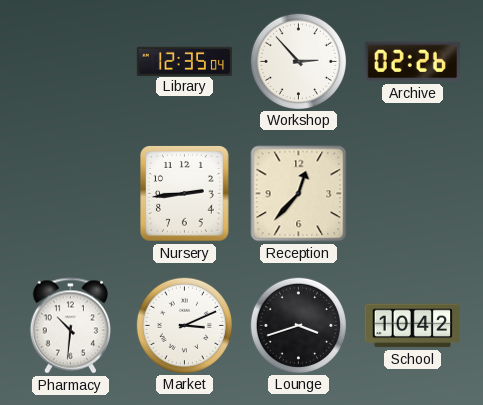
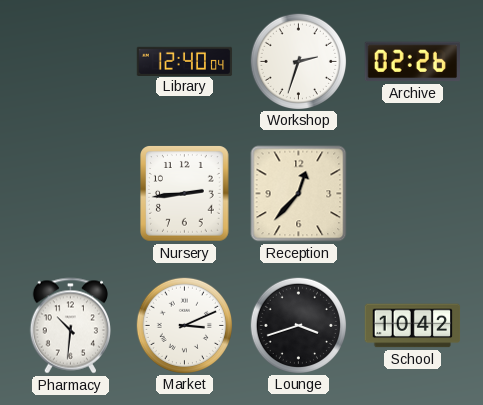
Library: 12:35 -> 12:40 (185, 61)
Workshop: 2:53 -> 2:33 (298, 61)
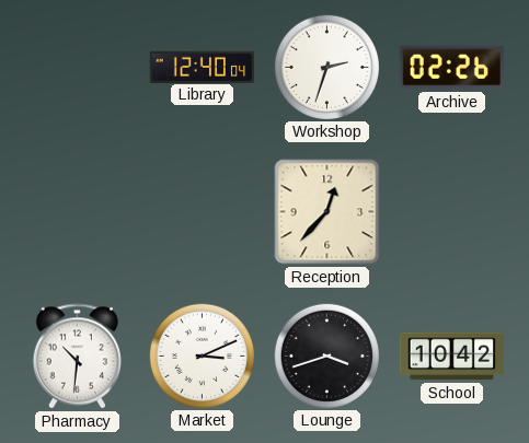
Nursery: 2:44 -> none (185, 194)
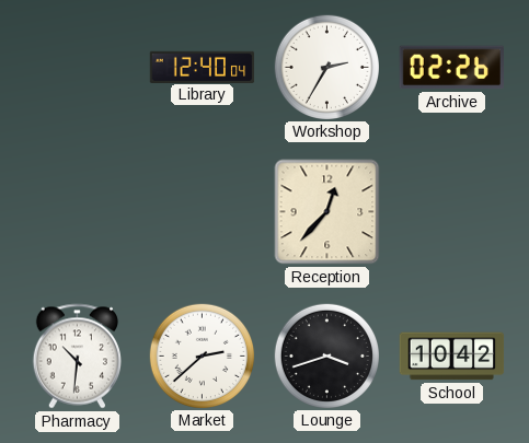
Workshop: 2:33 -> 2:35 (326, 67)
Market: 3:11 -> 2:38 (202, 355)
